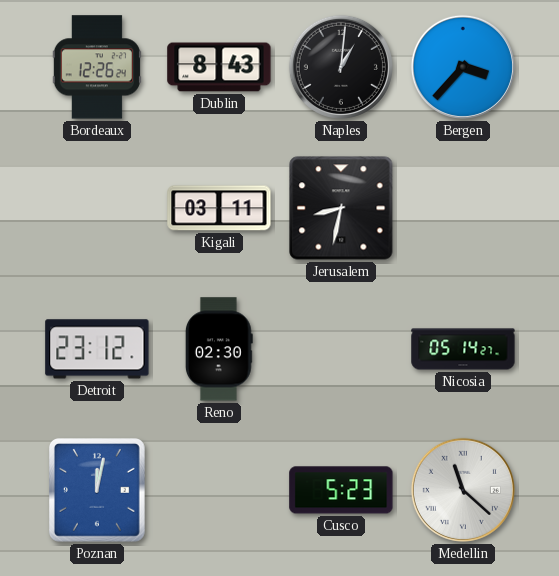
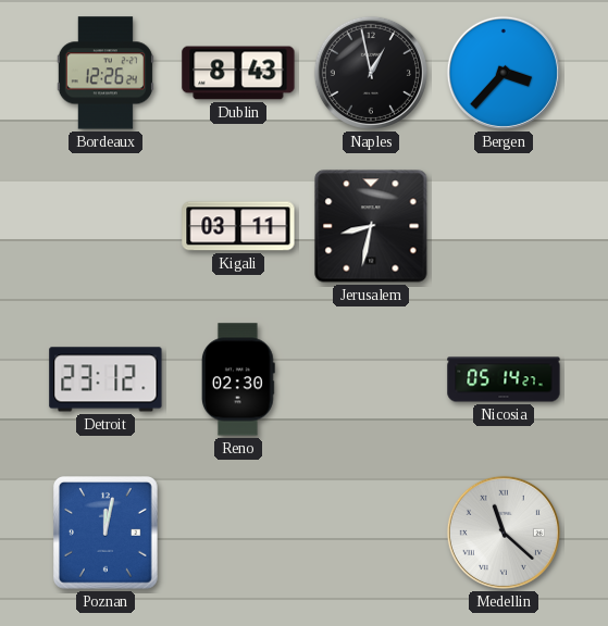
Naples: 1:01 -> 12:58 (371, 73)
Cusco: 5:23 -> none (341, 490)
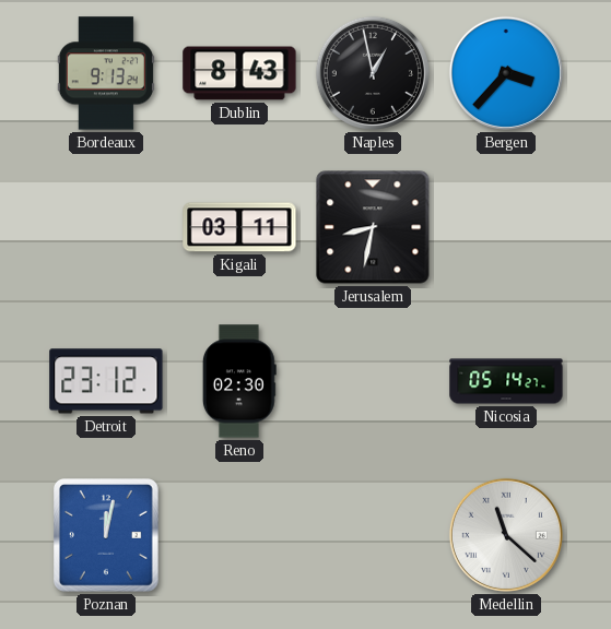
Bordeaux: 12:26 -> 9:13 (106, 73)
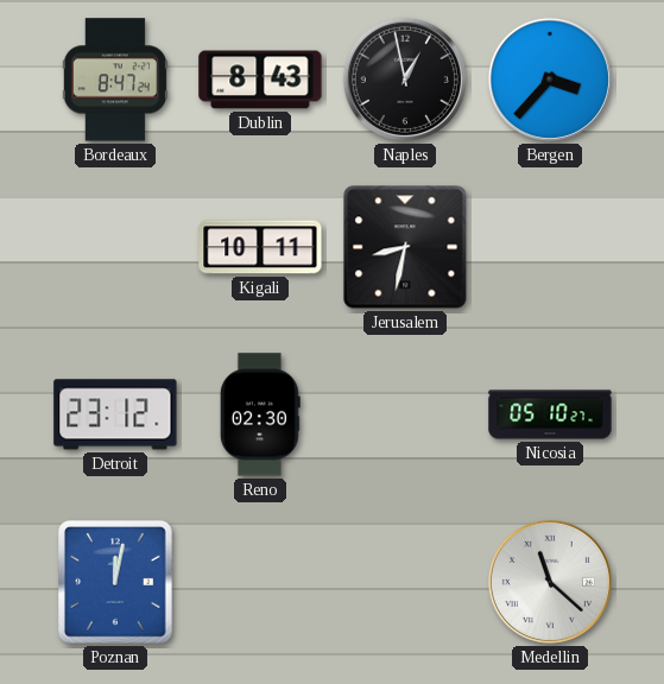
Bordeaux: 9:13 -> 8:47 (115, 80)
Kigali: 03:11 -> 10:11 (260, 247)
Nicosia: 05:14 -> 05:10 (550, 414)
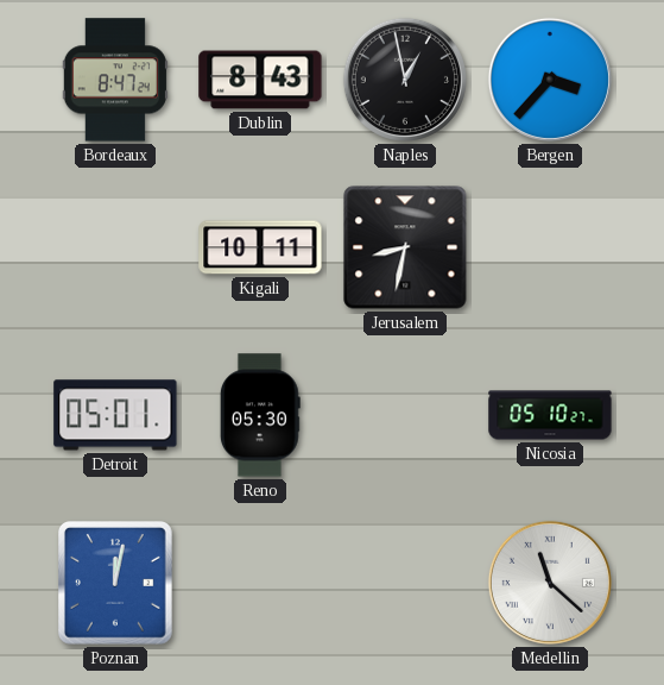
Detroit: 23:12 -> 05:01 (115, 415)
Reno: 02:30 -> 05:30 (260, 415)
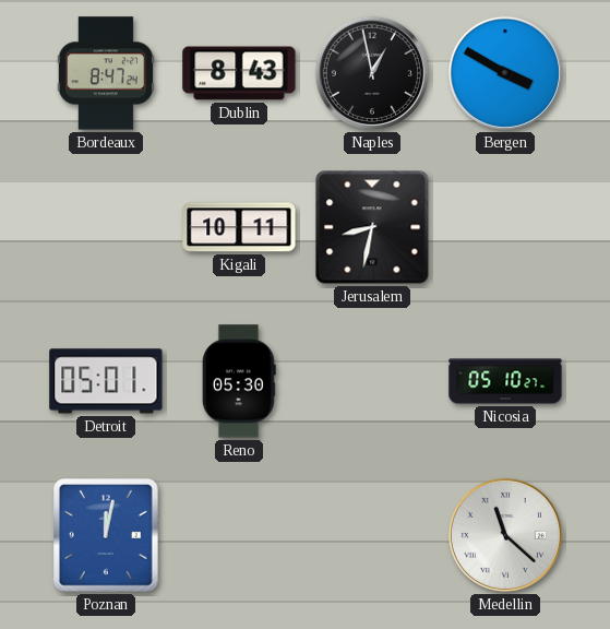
Bergen: 3:37 -> 3:50 (505, 73)
